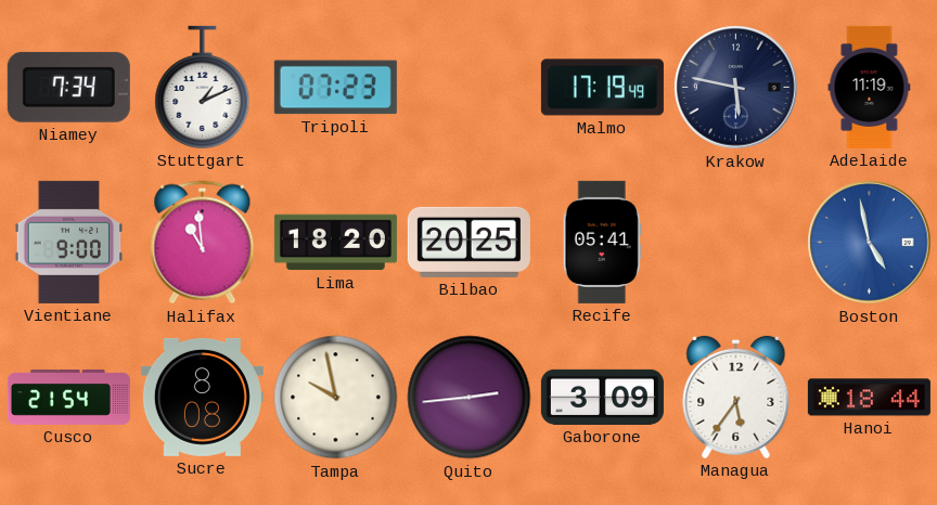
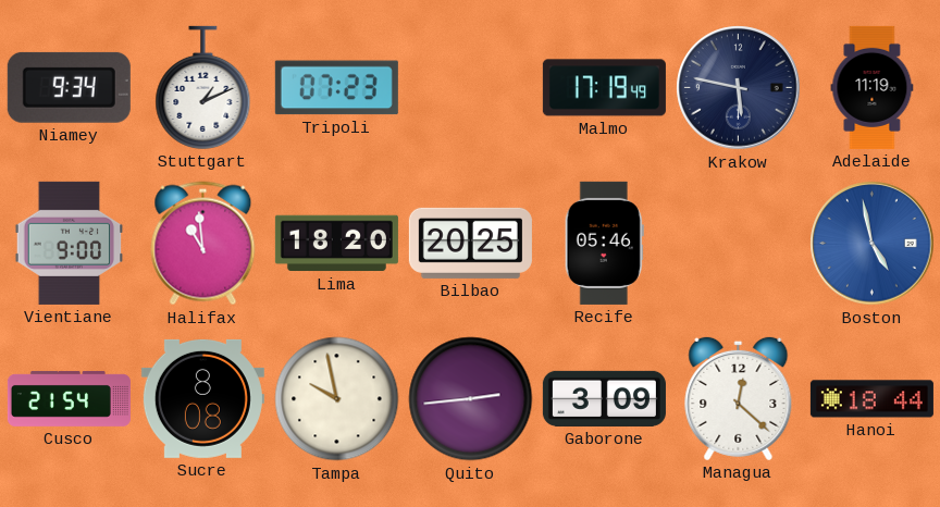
Niamey: 7:34 -> 9:34 (69, 87)
Recife: 05:41 -> 05:46 (604, 243)
Managua: 5:36 -> 12:22 (739, 398)
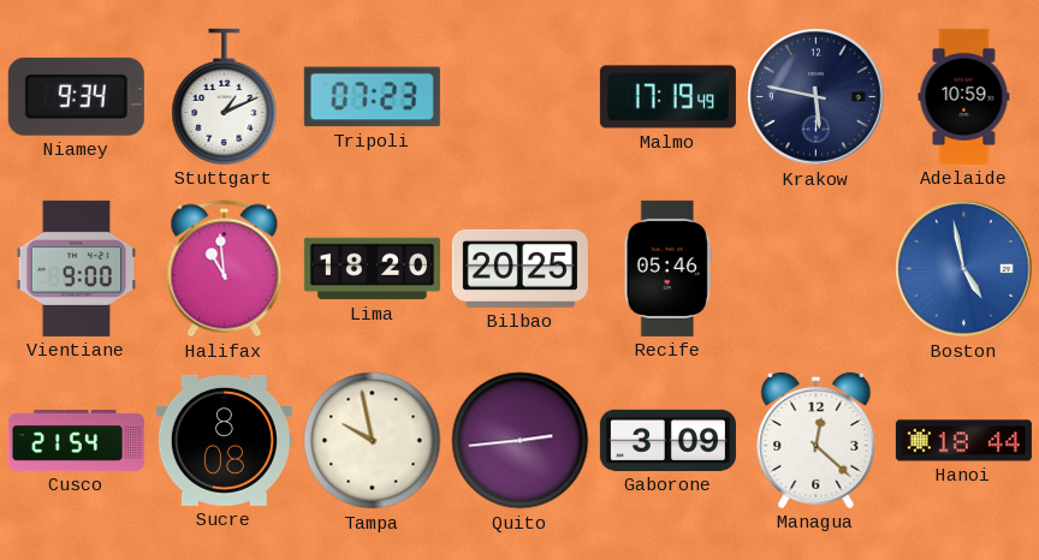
Adelaide: 11:19 -> 10:59 (964, 96)
